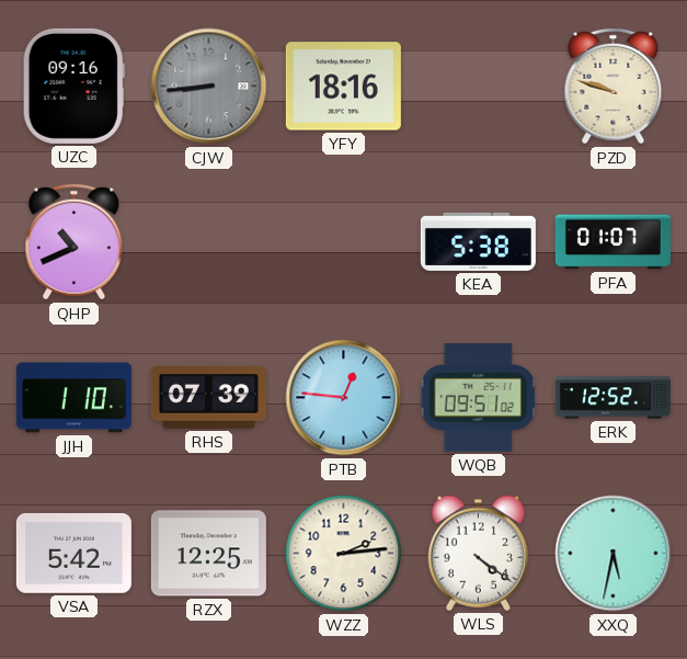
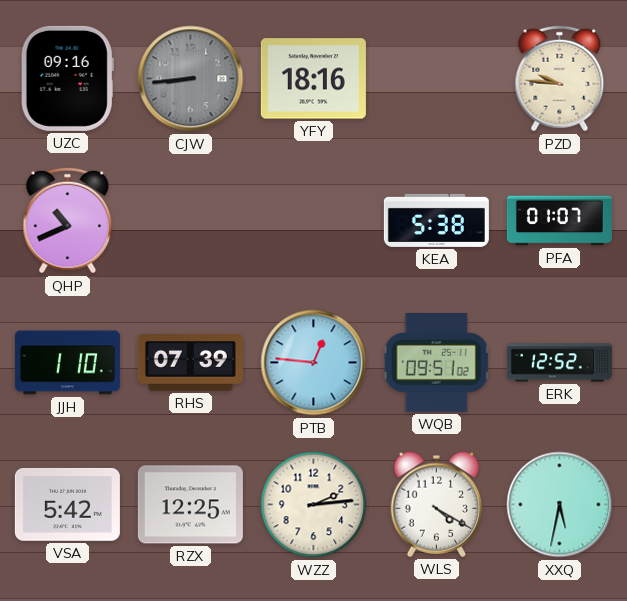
PZD: 9:48 -> 9:46 (560, 79)
WLS: 4:21 -> 4:20 (437, 504)
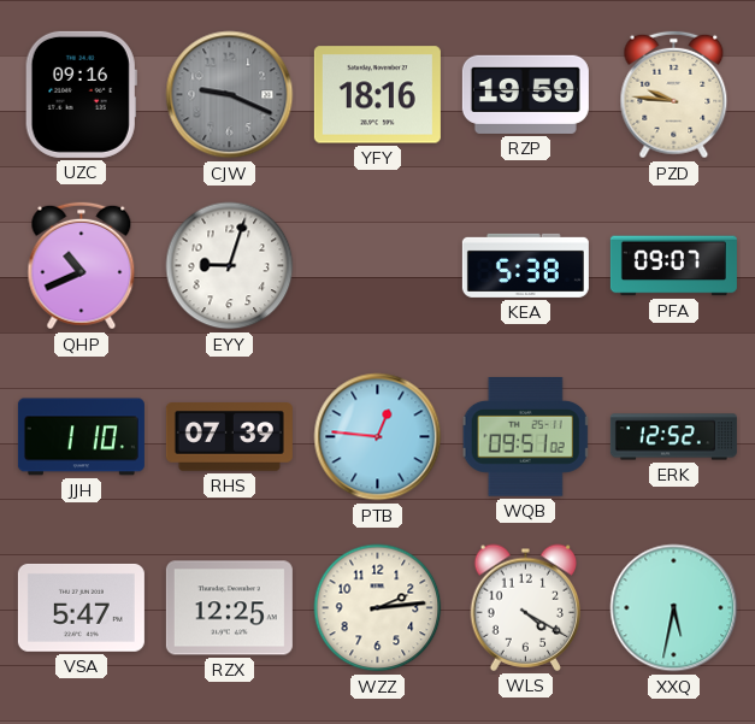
CJW: 8:44 -> 9:19 (230, 95)
RZP: none -> 19:59 (525, 94)
EYY: none -> 9:03 (230, 266)
PFA: 01:07 -> 09:07 (673, 266)
VSA: 5:42 -> 5:47 (81, 607)
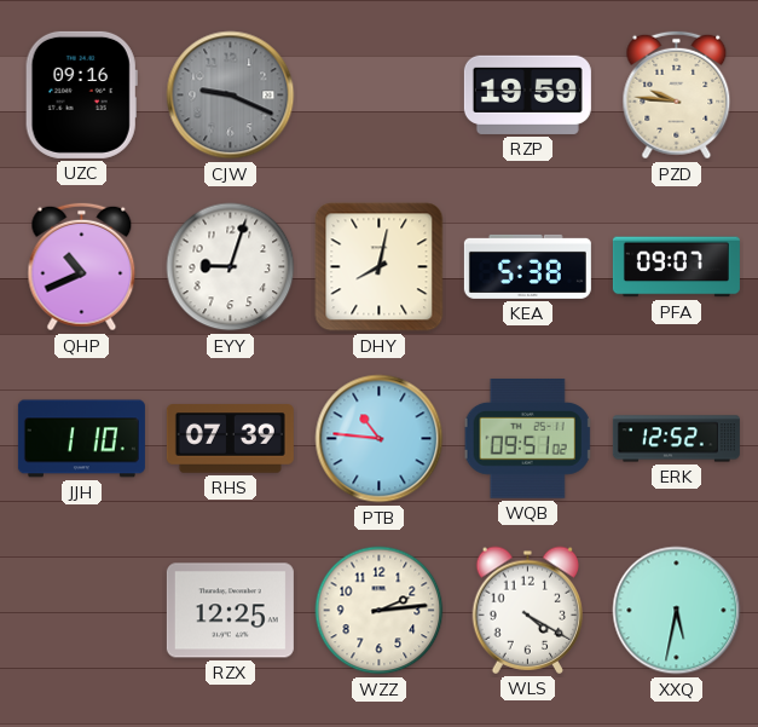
YFY: 18:16 -> none (377, 95)
DHY: none -> 8:02 (380, 267)
PTB: 12:46 -> 10:46 (380, 439)
VSA: 5:47 -> none (81, 607)
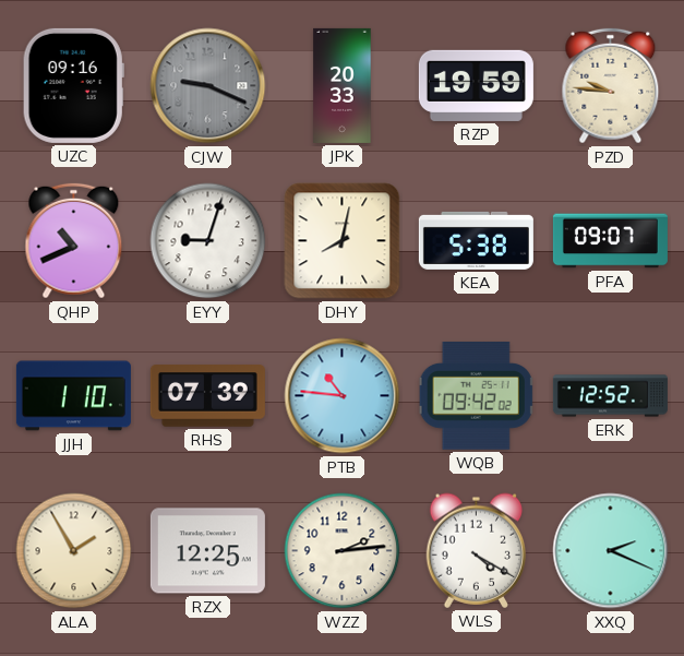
JPK: none -> 20:33 (343, 85)
WQB: 09:51 -> 09:42 (477, 396)
ALA: none -> 1:55 (74, 551)
XXQ: 5:32 -> 2:19 (611, 551)
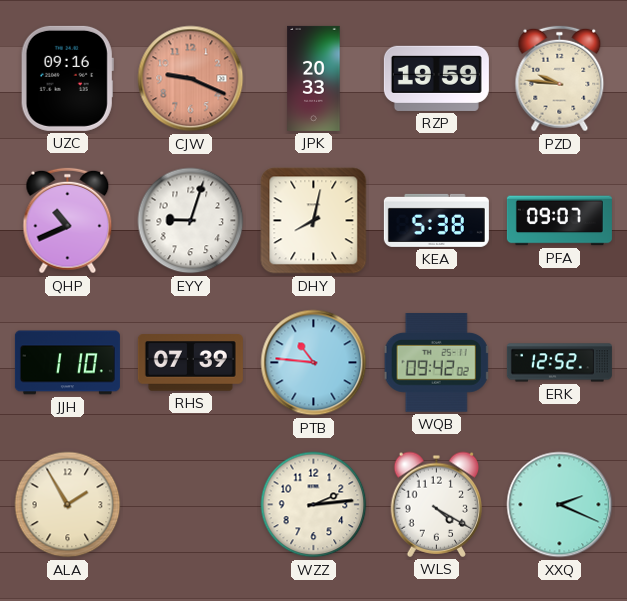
CJW dial: grey -> salmon (191, 79)
RZX: 12:25 -> none (207, 551)
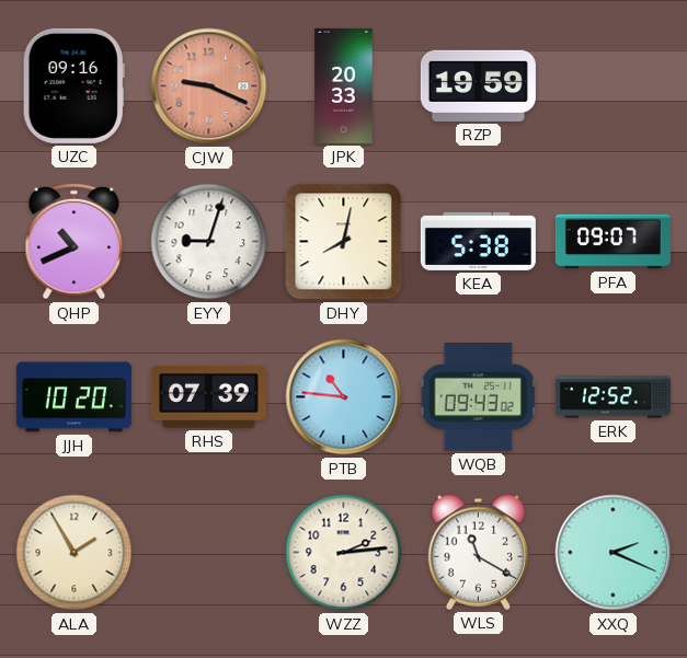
PZD: 9:46 -> none (560, 79)
JJH: 1:10 -> 10:20 (73, 397)
WQB: 09:42 -> 09:43 (479, 397)
WLS: 4:20 -> 11:20 (479, 552)
